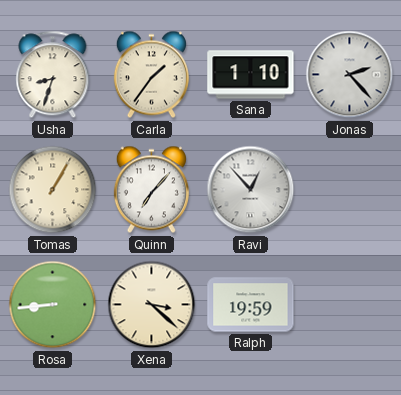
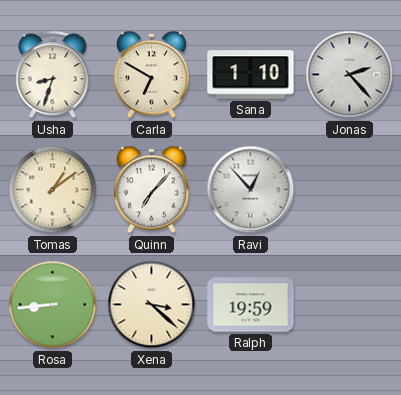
Carla: 1:36 -> 6:50 (151, 75)
Tomas: 1:05 -> 1:09 (53, 190)
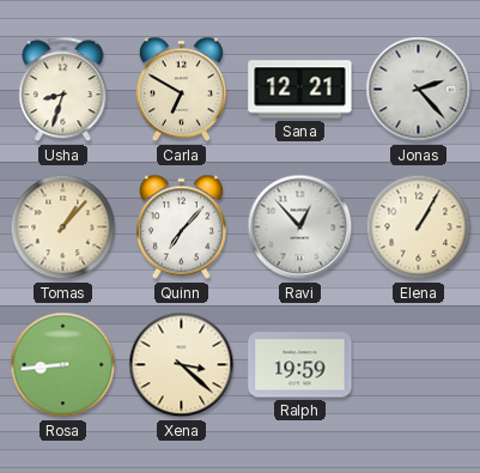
Sana: 1:10 -> 12:21 (300, 90)
Tomas: 1:09 -> 1:07 (63, 228)
Elena: none -> 1:05 (419, 228)
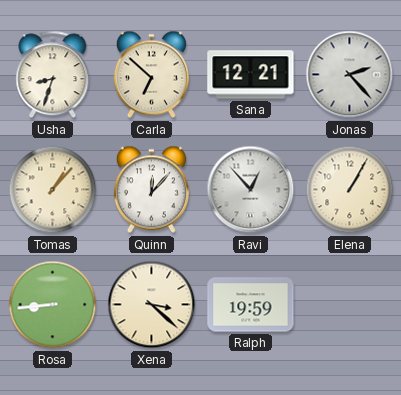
Carla: 6:50 -> 6:52 (151, 75)
Quinn: 7:07 -> 12:07 (151, 190)
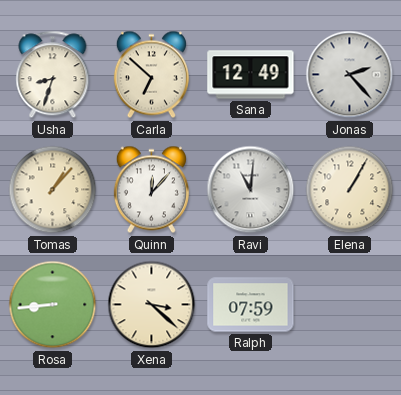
Sana: 12:21 -> 12:49 (251, 75)
Ravi: 12:53 -> 11:01 (251, 190)
Ralph: 19:59 -> 07:59 (251, 305)
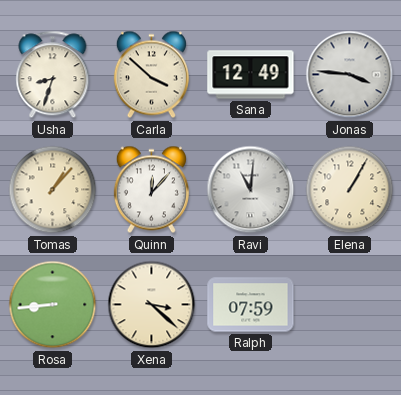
Carla: 6:52 -> 3:52 (151, 75)
Jonas: 2:23 -> 3:46 (350, 75)
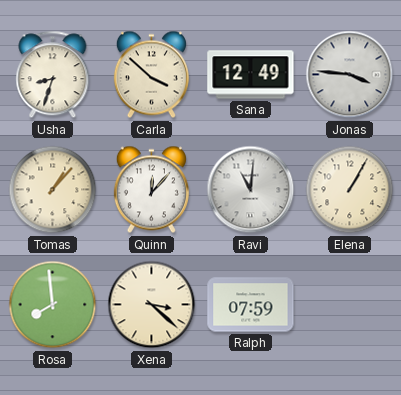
Rosa: 8:44 -> 7:59 (53, 305)
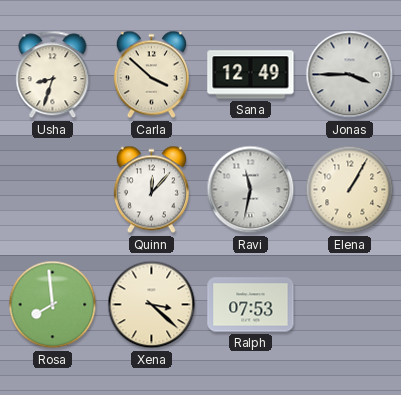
Jonas: 3:46 -> 3:45 (350, 75)
Tomas: 1:07 -> none (53, 190)
Ravi: 11:01 -> 11:32 (251, 190)
Ralph: 07:59 -> 07:53 (251, 305)
